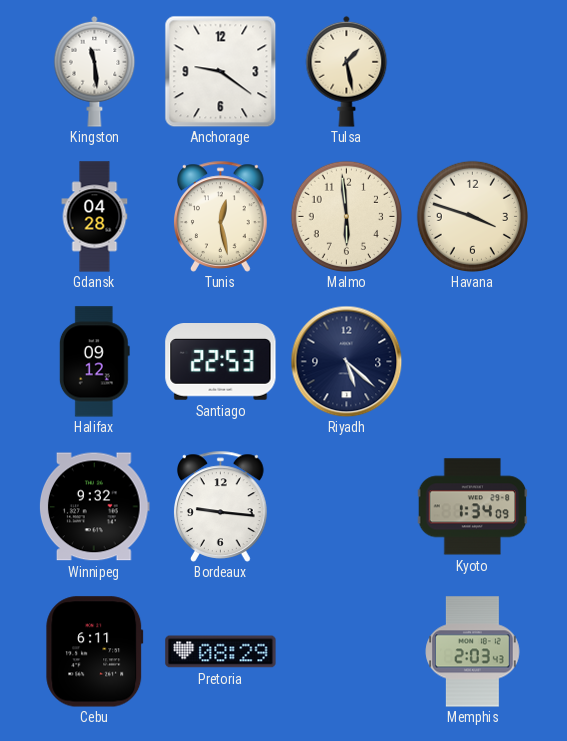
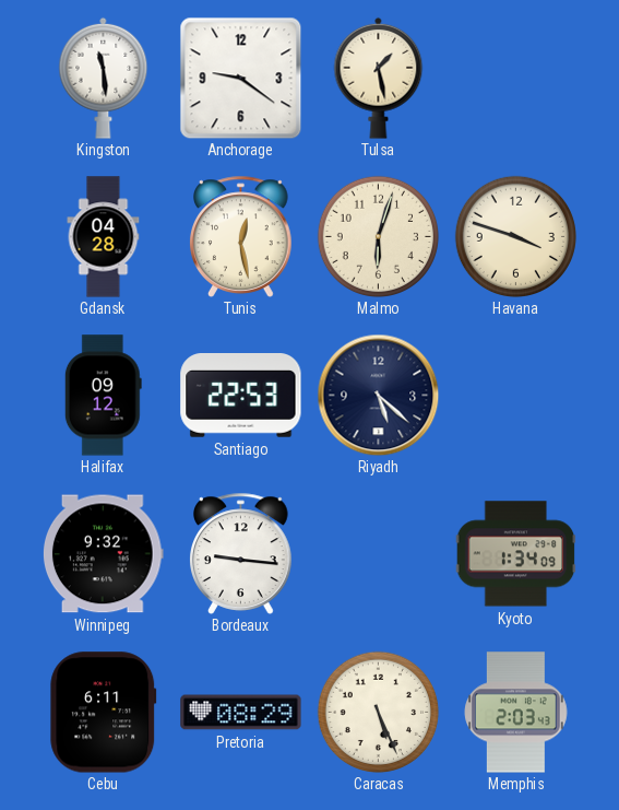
Malmo: 5:59 -> 6:03 (378, 236)
Caracas: none -> 5:26 (378, 712)
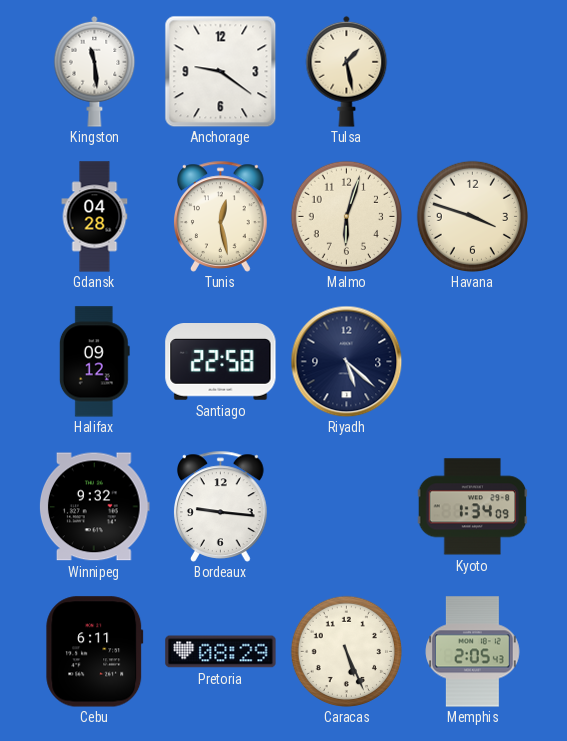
Santiago: 22:53 -> 22:58 (221, 362)
Memphis: 2:03 -> 2:05 (473, 652)
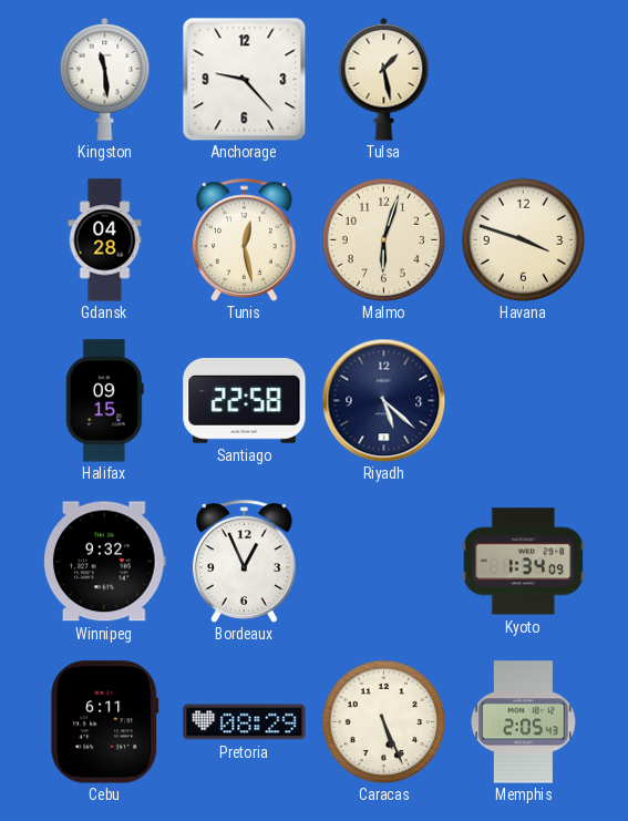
Anchorage: 9:21 -> 9:23 (244, 79)
Halifax: 09:12 -> 09:15 (104, 401)
Bordeaux: 9:16 -> 12:56 (245, 561)
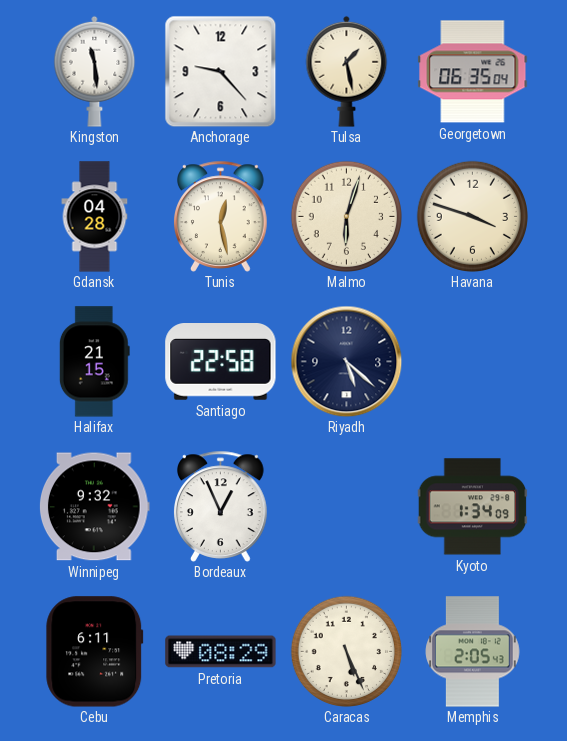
Georgetown: none -> 06:35 (473, 72)
Halifax: 09:15 -> 21:15 (94, 362)
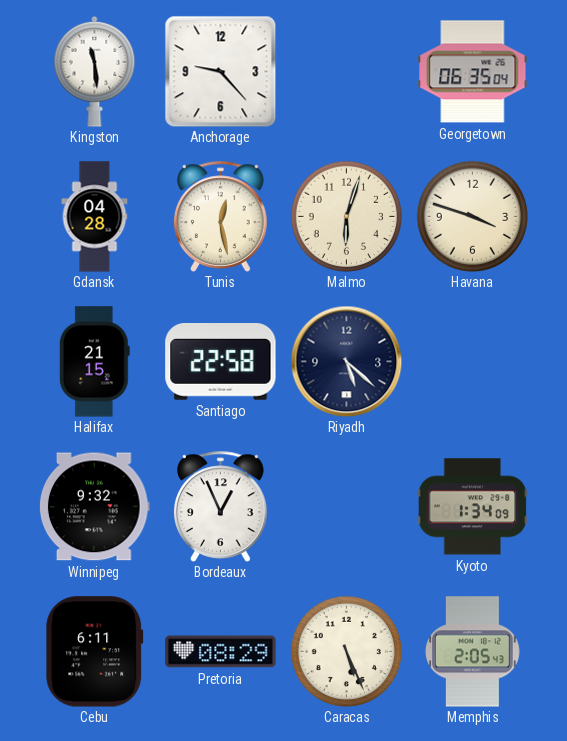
Tulsa: 1:28 -> none (347, 71)
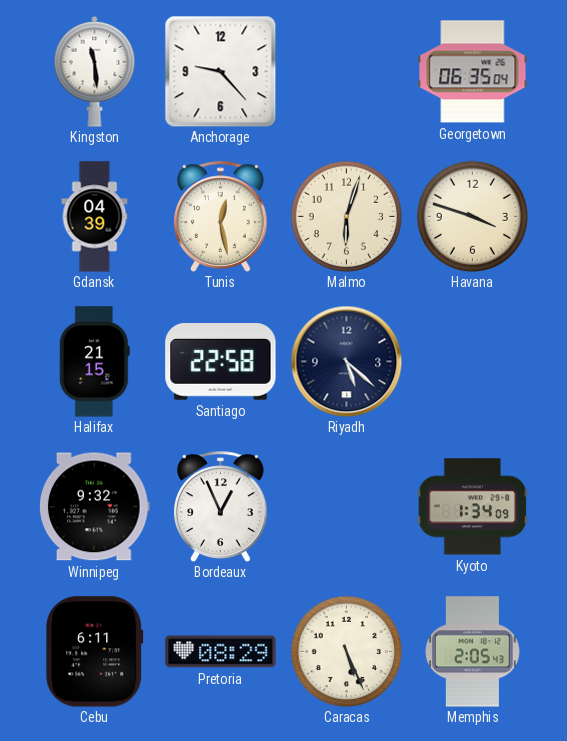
Gdansk: 04:28 -> 04:39 (95, 217)
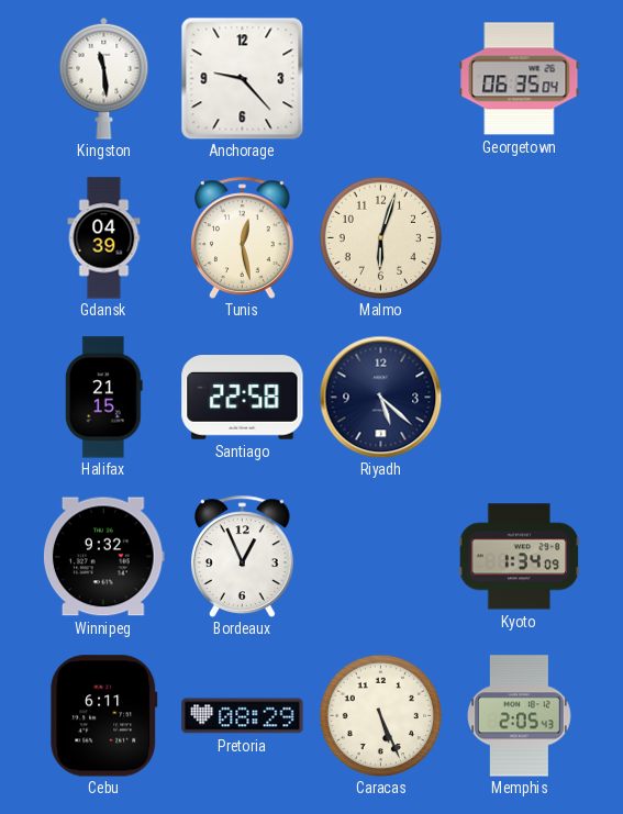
Havana: 3:48 -> none (472, 216)
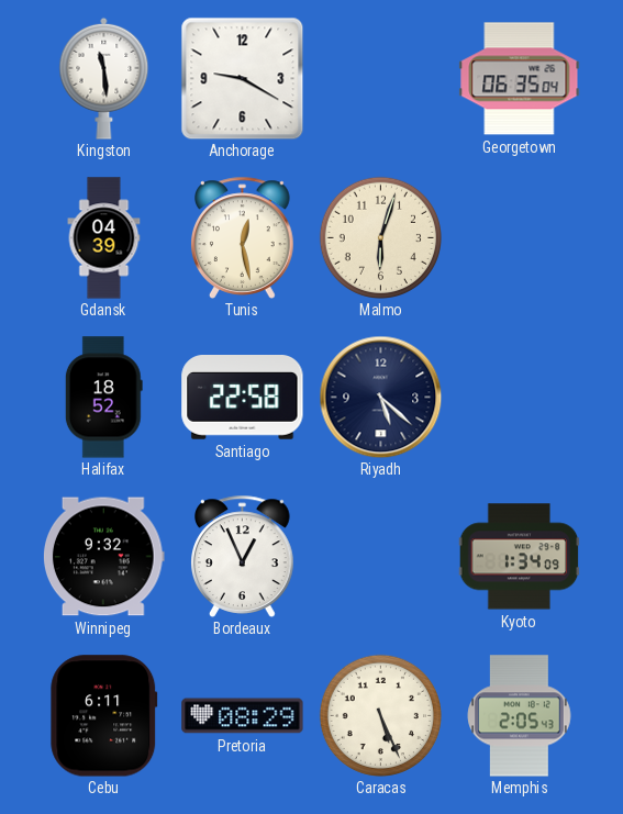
Anchorage: 9:23 -> 9:20 (242, 78)
Halifax: 21:15 -> 18:52 (103, 398)
